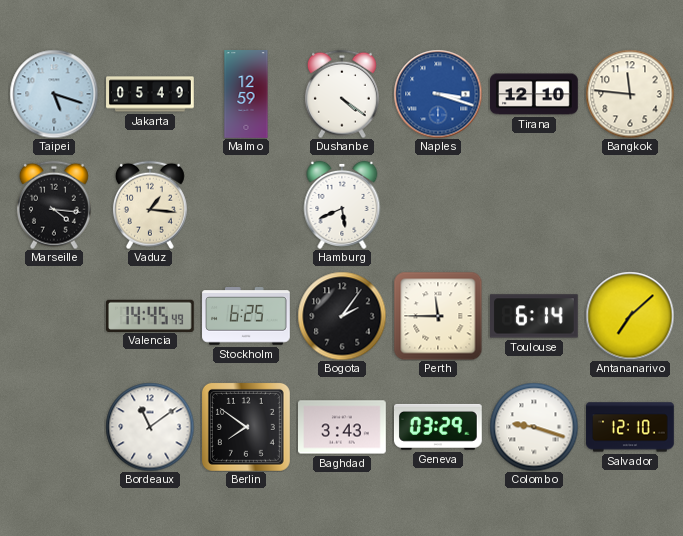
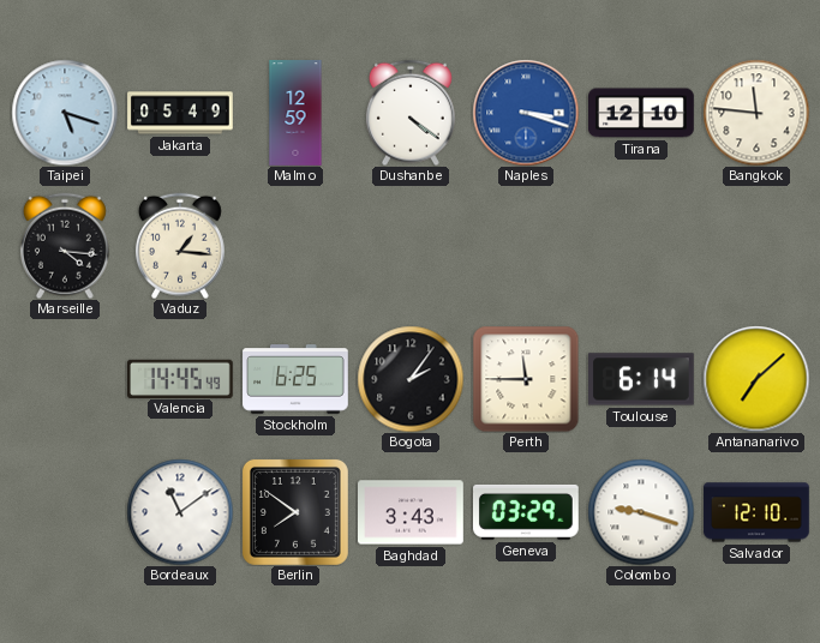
Hamburg: 5:41 -> none (342, 205)
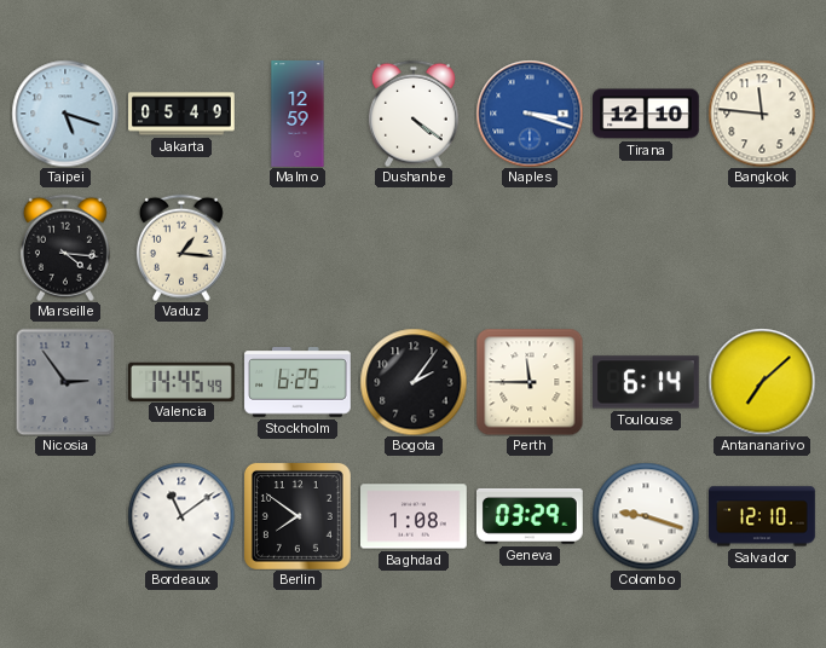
Nicosia: none -> 2:54 (65, 382)
Baghdad: 3:43 -> 1:08 (415, 516)
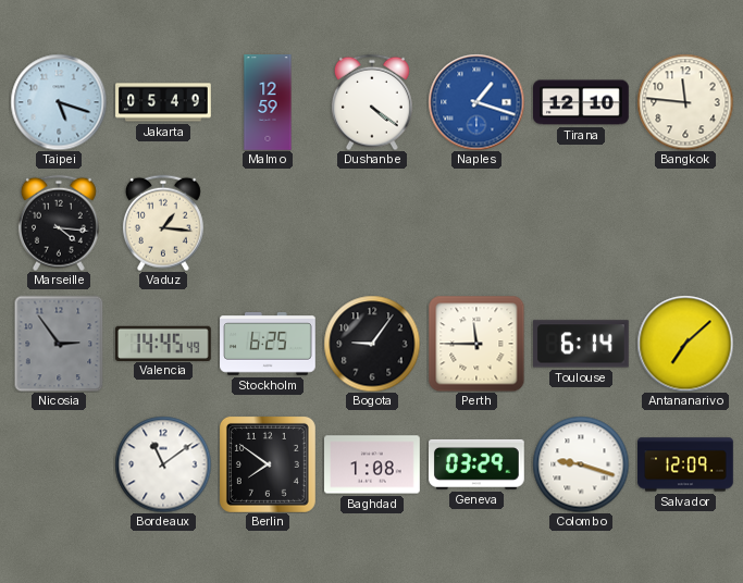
Naples: 3:18 -> 1:18 (476, 102)
Bogota: 2:06 -> 9:06 (372, 344)
Salvador: 12:10 -> 12:09 (685, 464)
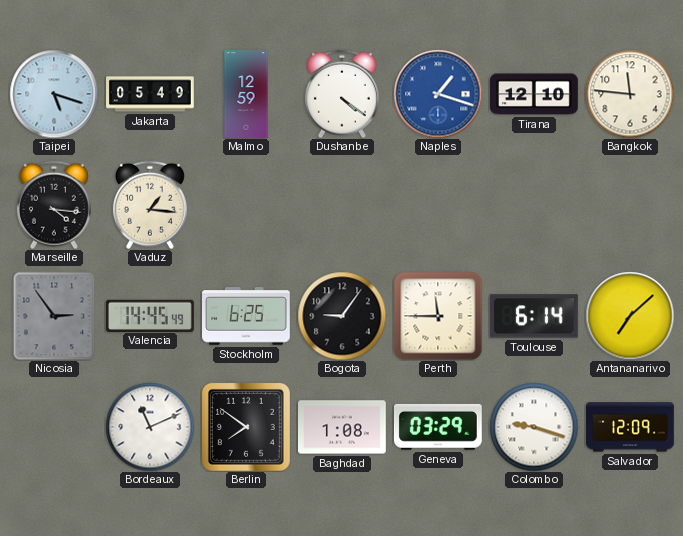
Bordeaux: 11:09 -> 11:11 (150, 427)
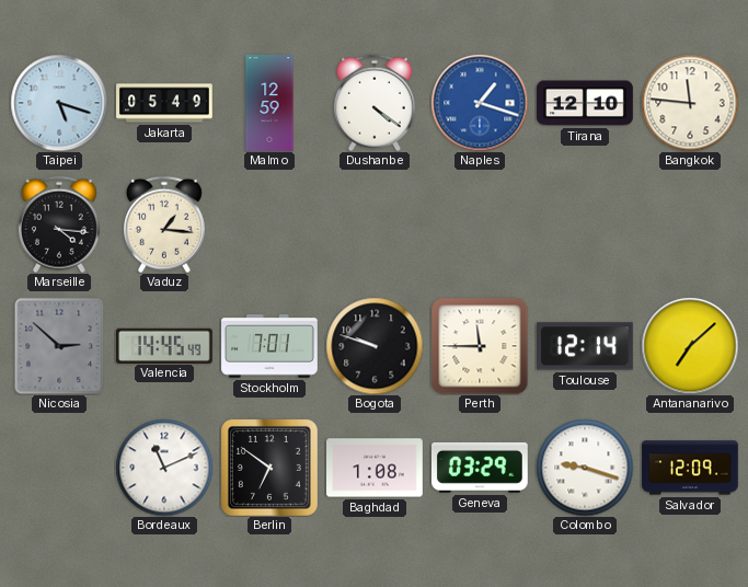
Nicosia: 2:54 -> 2:52 (59, 346)
Stockholm: 6:25 -> 7:01 (269, 346)
Bogota: 9:06 -> 9:48 (375, 346)
Toulouse: 6:14 -> 12:14 (586, 346)
Berlin: 7:51 -> 6:51 (269, 468)
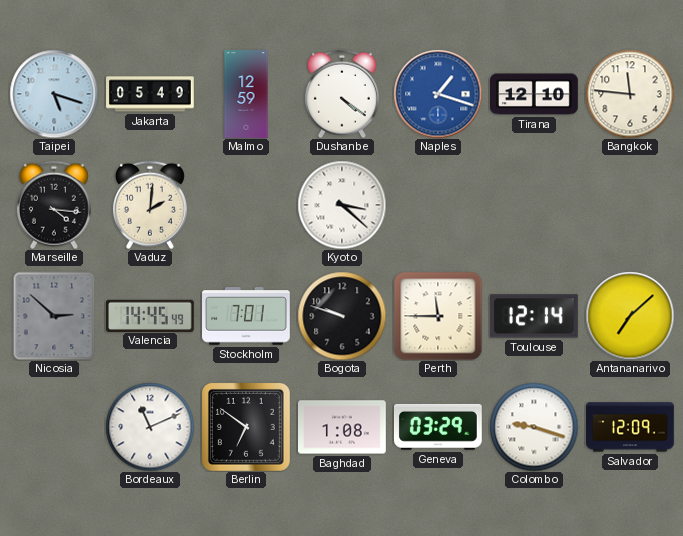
Vaduz: 1:16 -> 2:01 (150, 205)
Kyoto: none -> 3:22 (342, 205)
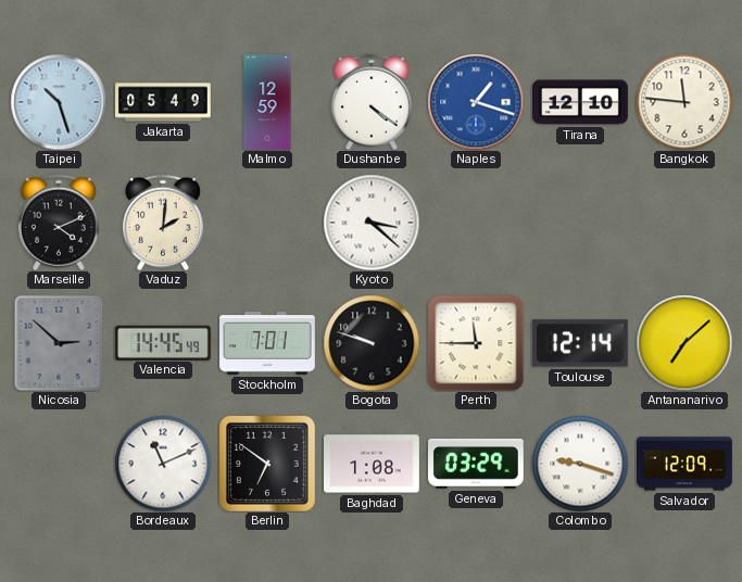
Taipei: 5:18 -> 10:27 (59, 102)
Marseille: 4:16 -> 4:11 (59, 223)
